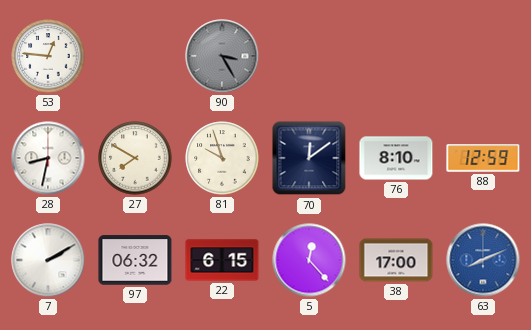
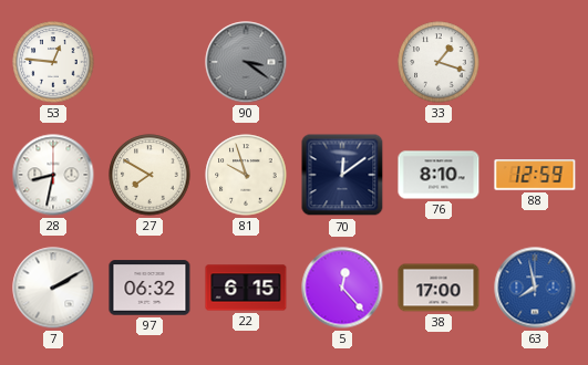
90: 3:25 -> 3:21 (246, 62)
33: none -> 1:18 (439, 62)
63: 8:11 -> 7:58 (535, 288)
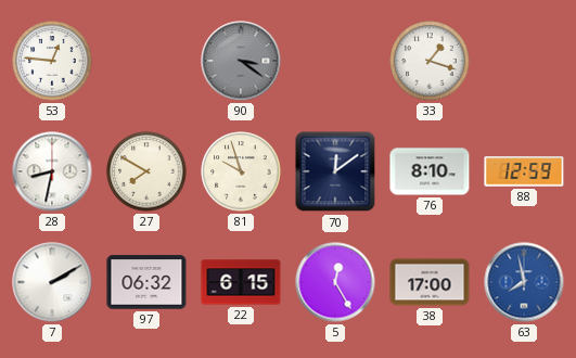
5: 12:23 -> 12:25 (335, 282)
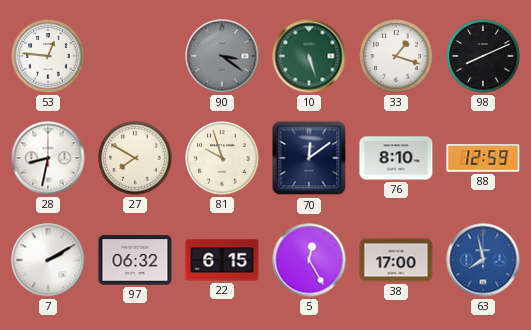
10: none -> 5:27 (309, 56)
98: none -> 8:11 (483, 56)
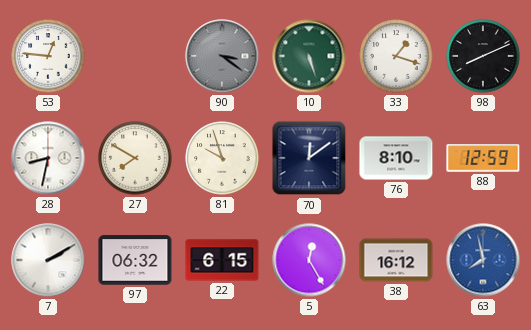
38: 17:00 -> 16:12 (396, 260)
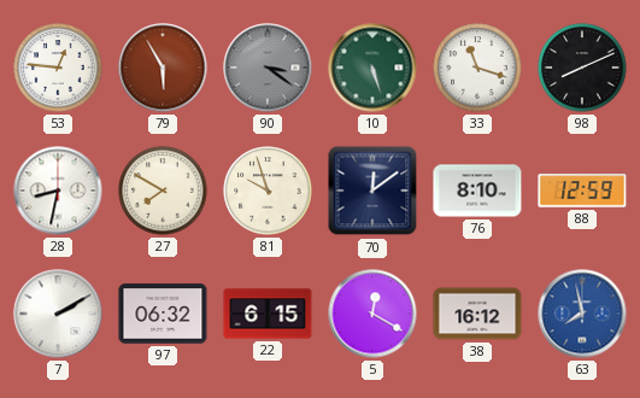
79: none -> 5:55 (163, 68)
33: 1:18 -> 11:18 (477, 68)
5: 12:25 -> 12:20 (372, 314)
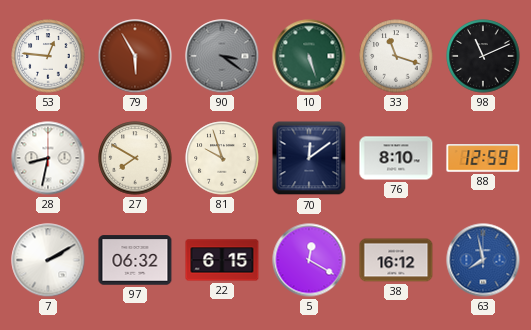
98: 8:11 -> 11:11 (483, 56)
